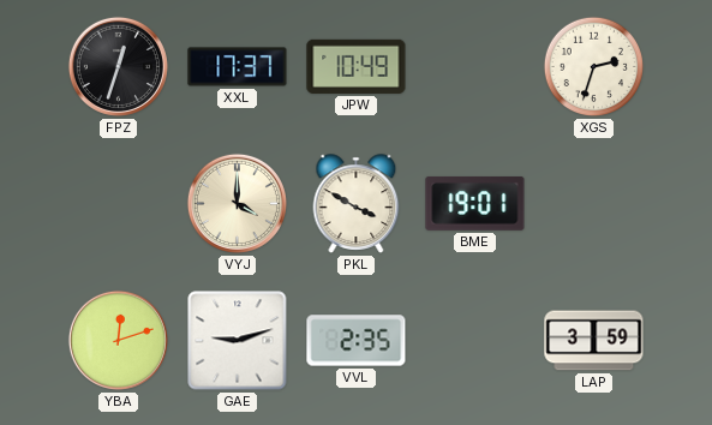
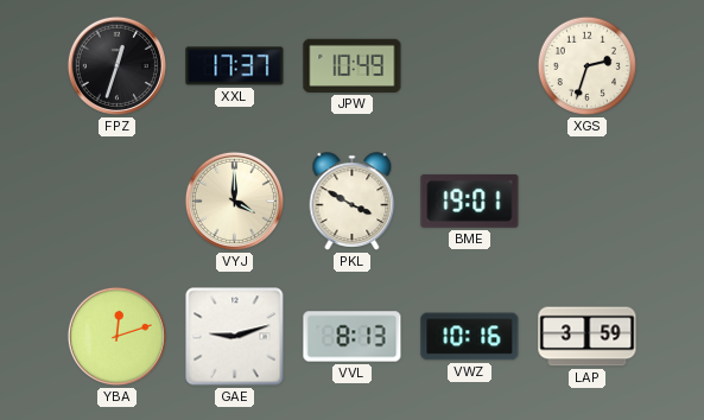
VVL: 2:35 -> 8:13 (353, 337)
VWZ: none -> 10:16 (470, 337)
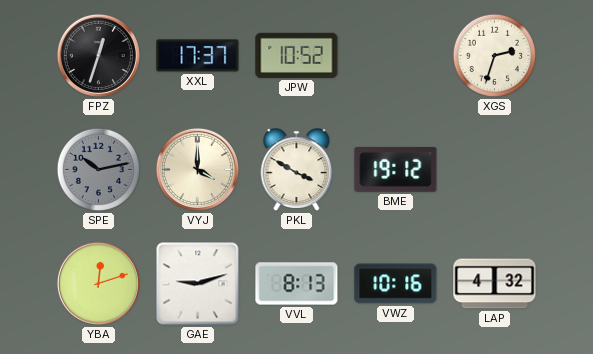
JPW: 10:49 -> 10:52 (297, 55)
SPE: none -> 10:13 (99, 170)
BME: 19:01 -> 19:12 (396, 170)
LAP: 3:59 -> 4:32 (495, 284)
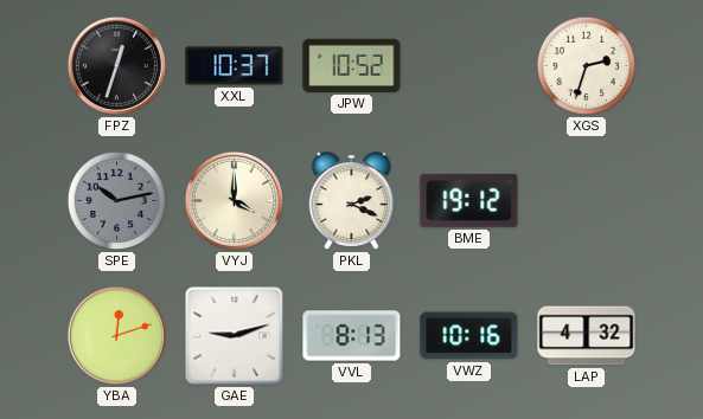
XXL: 17:37 -> 10:37 (235, 66)
PKL: 3:50 -> 2:19 (352, 201)
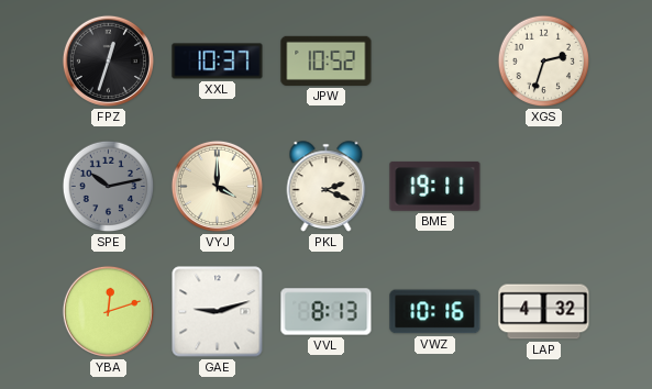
BME: 19:12 -> 19:11 (435, 187)
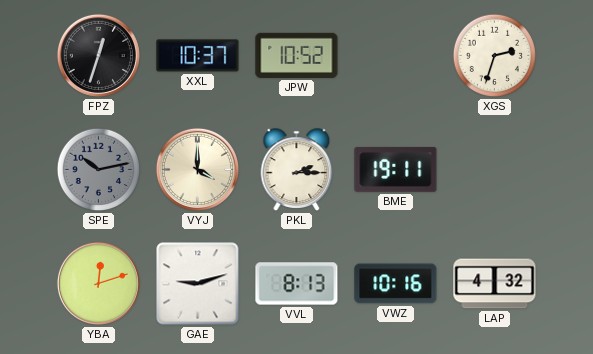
PKL: 2:19 -> 2:15 (297, 170)
